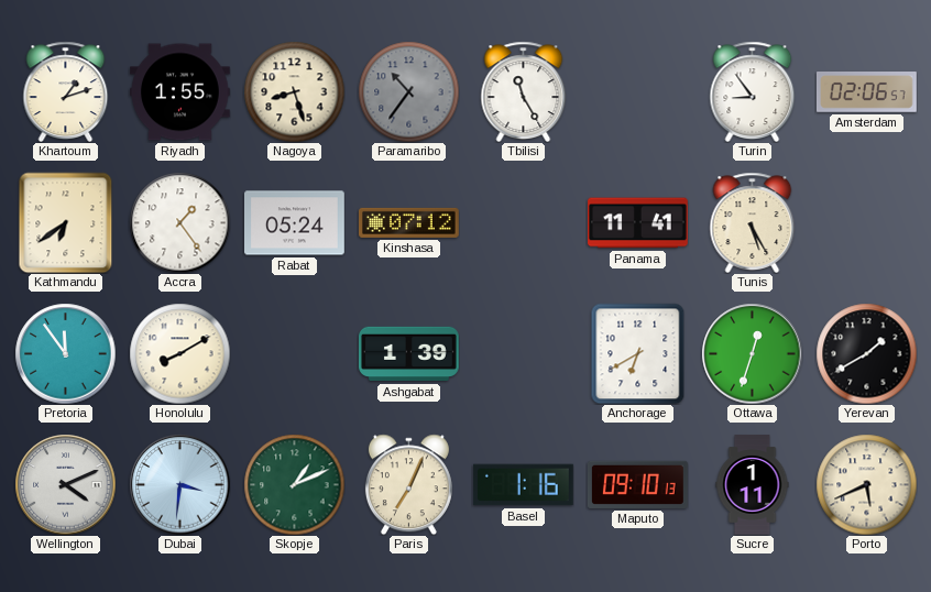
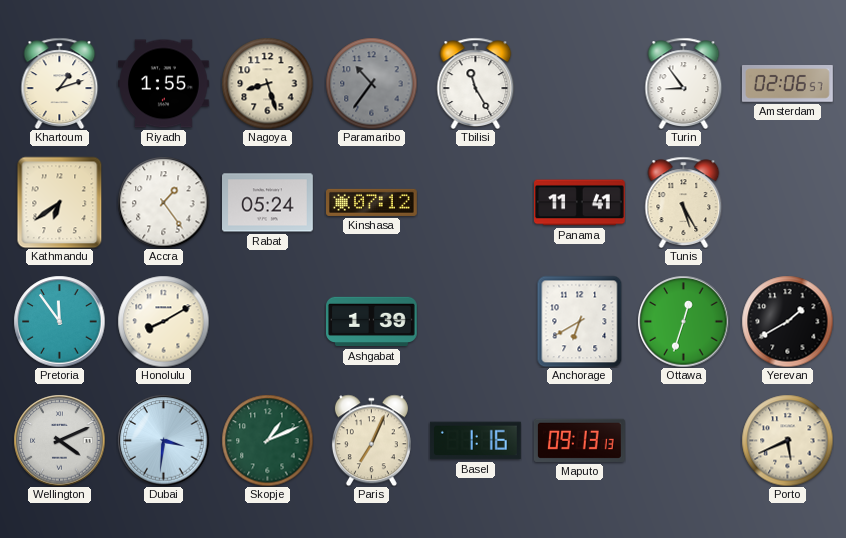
Maputo: 09:10 -> 09:13 (579, 440)
Sucre: 1:11 -> none (753, 485)
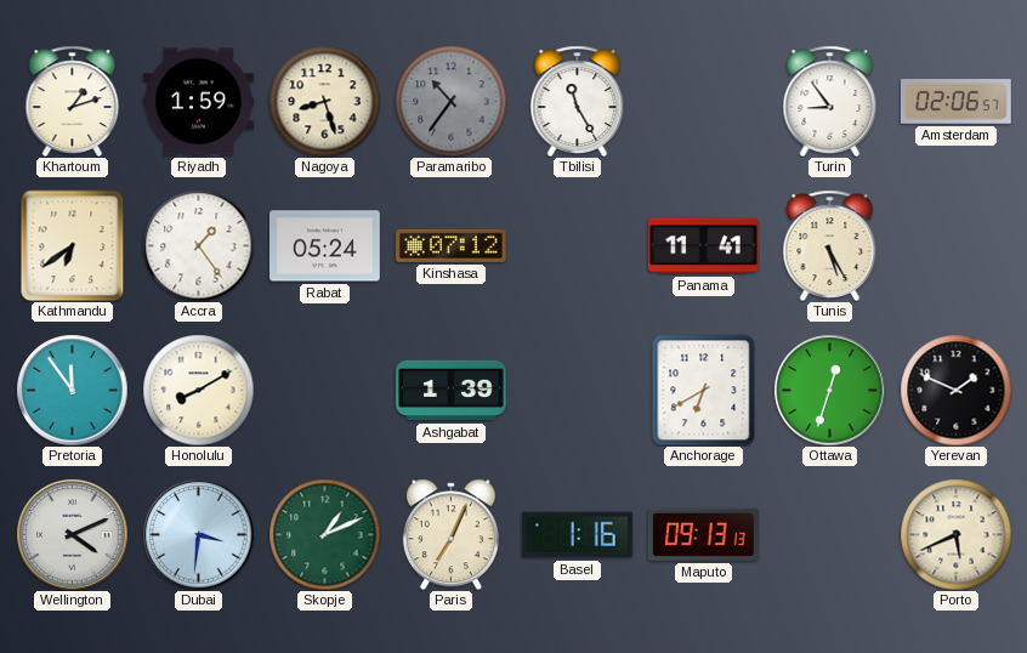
Riyadh: 1:55 -> 1:59 (199, 102)
Yerevan: 1:40 -> 1:49 (955, 390)
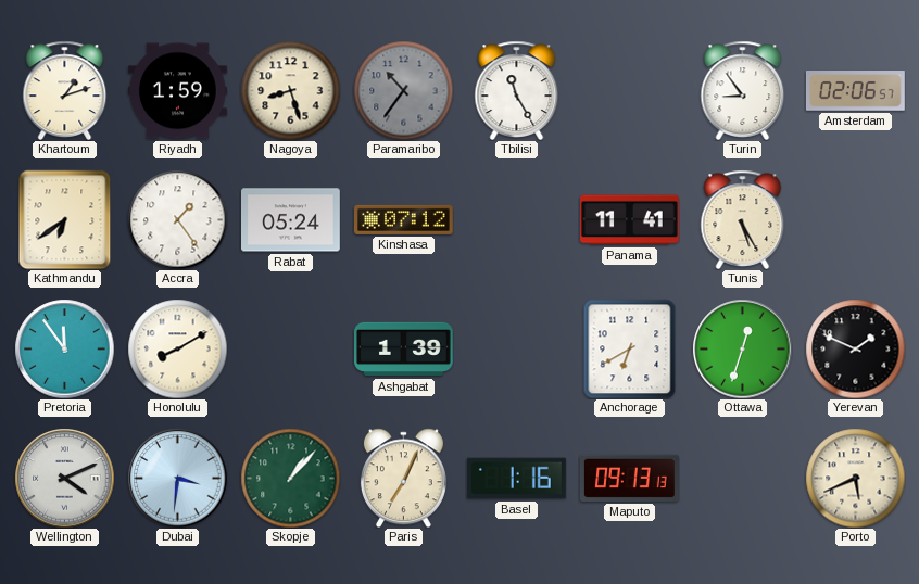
Skopje: 1:11 -> 1:07 (290, 478)
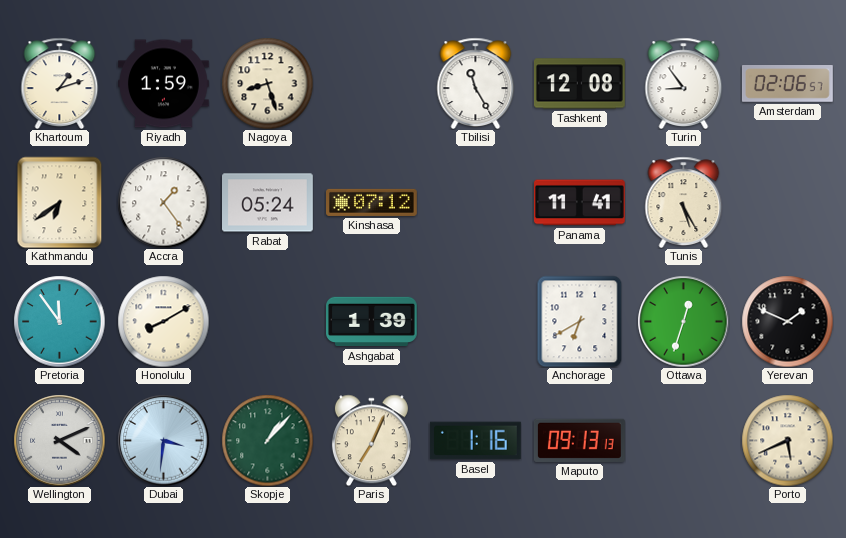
Paramaribo: 10:36 -> none (403, 90)
Tashkent: none -> 12:08 (579, 84)
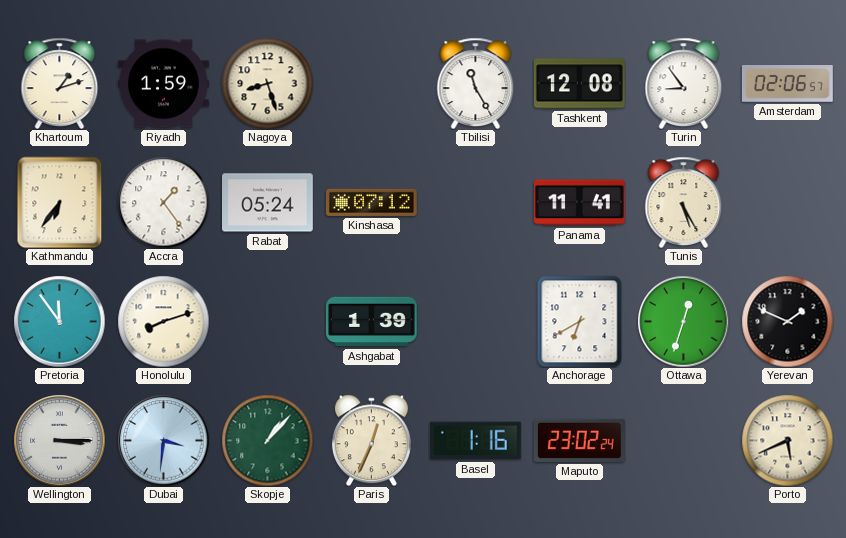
Kathmandu: 6:39 -> 6:36 (60, 202)
Honolulu: 8:10 -> 8:12 (163, 321)
Wellington: 4:11 -> 3:15 (59, 440)
Paris: 7:04 -> 12:34 (371, 440)
Maputo: 09:13 -> 23:02 (579, 440)
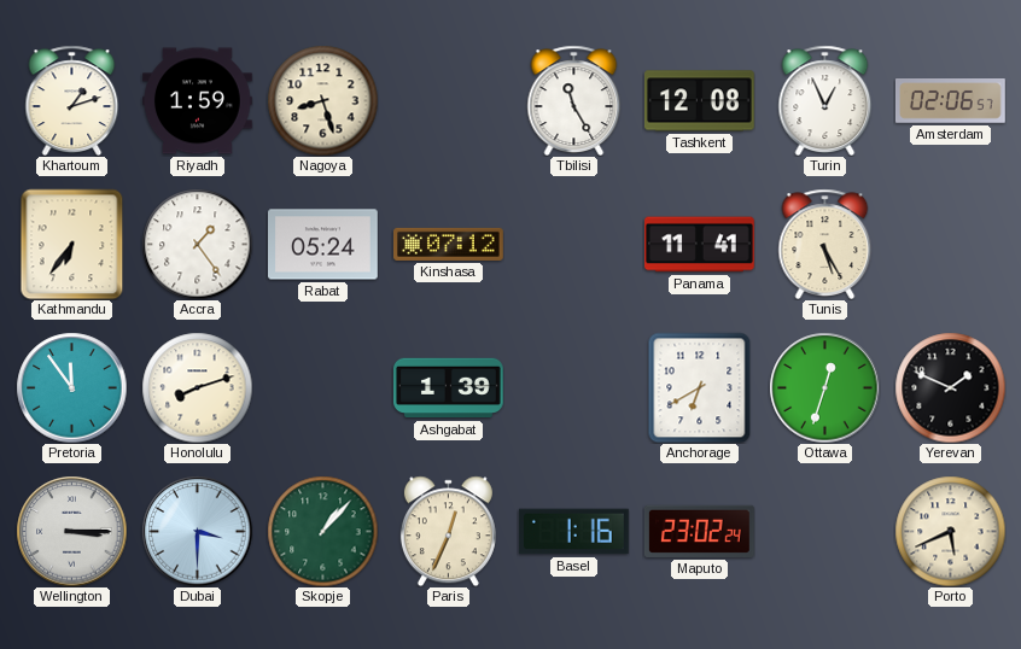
Turin: 8:54 -> 12:56 (825, 100)
Dubai: 3:31 -> 3:30 (197, 531)
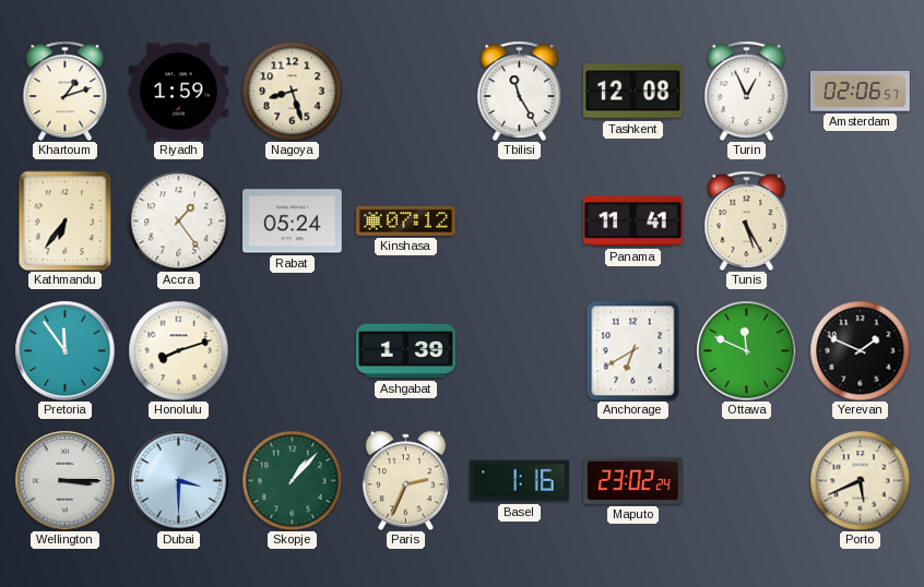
Ottawa: 12:33 -> 11:49 (746, 350)
Paris: 12:34 -> 2:34 (405, 480)
